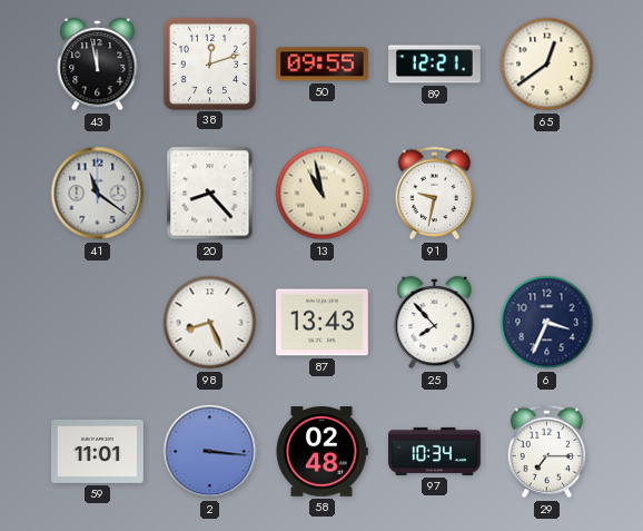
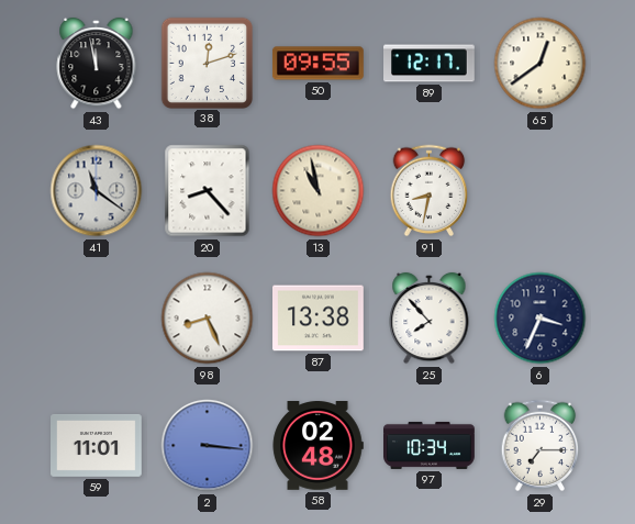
89: 12:21 -> 12:17 (430, 64)
91: 9:32 -> 8:32 (430, 191)
87: 13:43 -> 13:38 (319, 319)
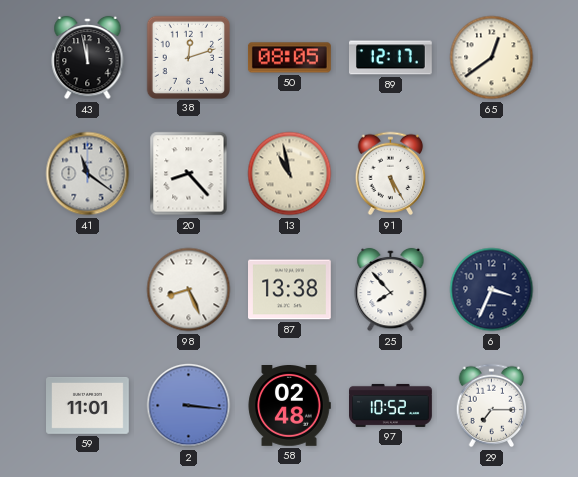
50: 09:55 -> 08:05 (289, 58)
91: 8:32 -> 5:25 (391, 174)
97: 10:34 -> 10:52 (391, 405)
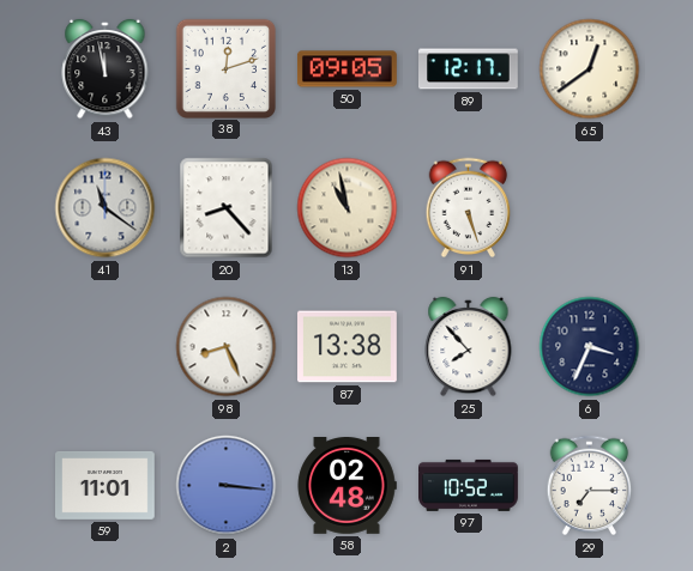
50: 08:05 -> 09:05 (346, 69)
91: 5:25 -> 5:27 (469, 208)
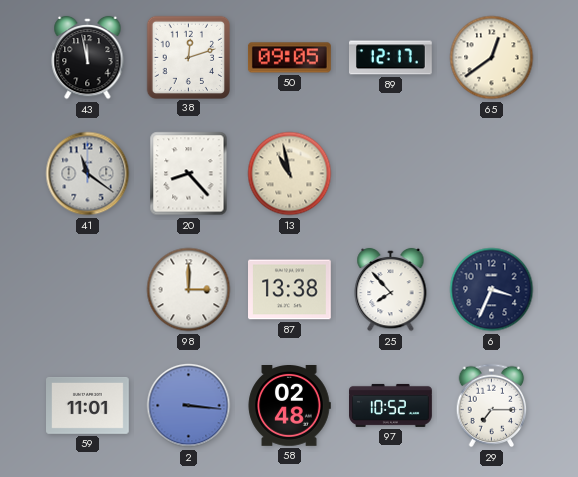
91: 5:27 -> none (469, 208)
98: 8:26 -> 3:00 (189, 290)
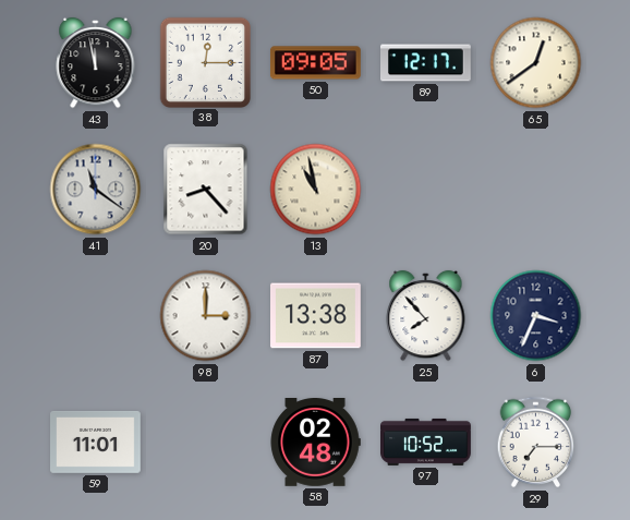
38: 12:12 -> 12:15 (205, 62)
2: 3:16 -> none (189, 406)
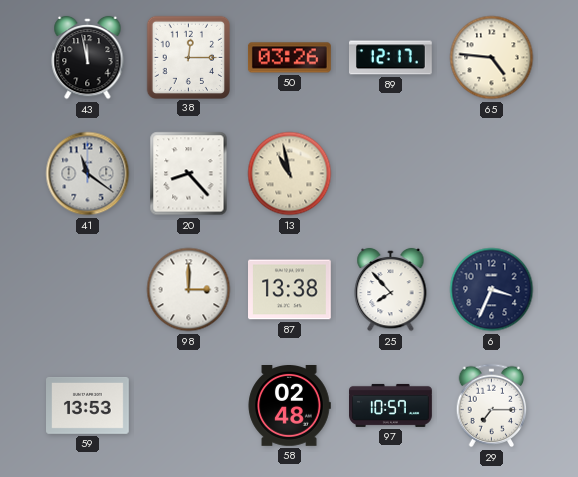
50: 09:05 -> 03:26 (289, 58)
65: 12:39 -> 4:46 (492, 58)
59: 11:01 -> 13:53 (88, 405)
97: 10:52 -> 10:57 (391, 405)
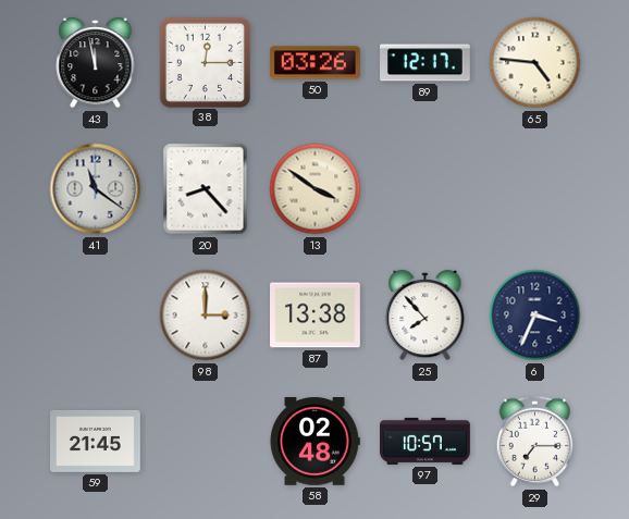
13: 10:58 -> 3:51 (316, 189)
59: 13:53 -> 21:45 (96, 441)
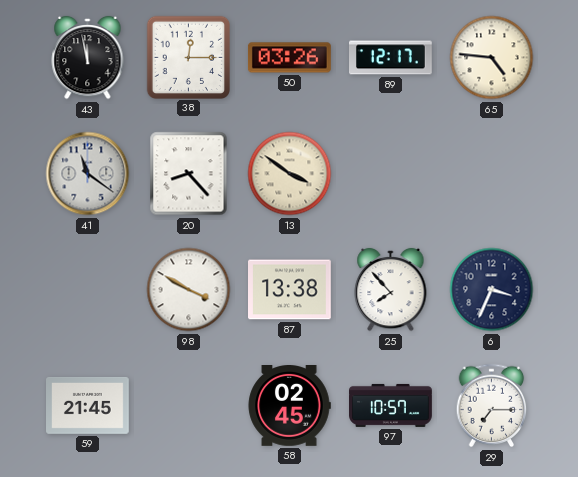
98: 3:00 -> 3:50 (189, 290)
58: 02:48 -> 02:45 (289, 406)
